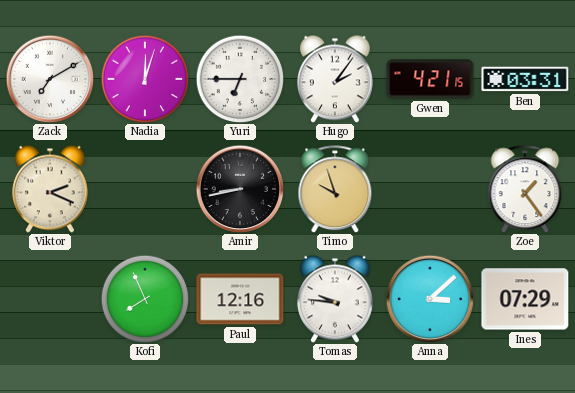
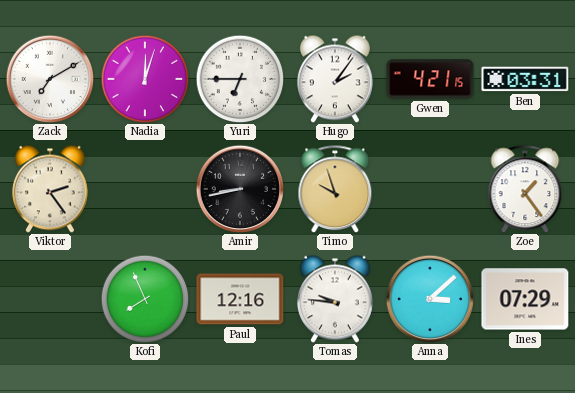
Viktor: 2:19 -> 2:24 (50, 189)
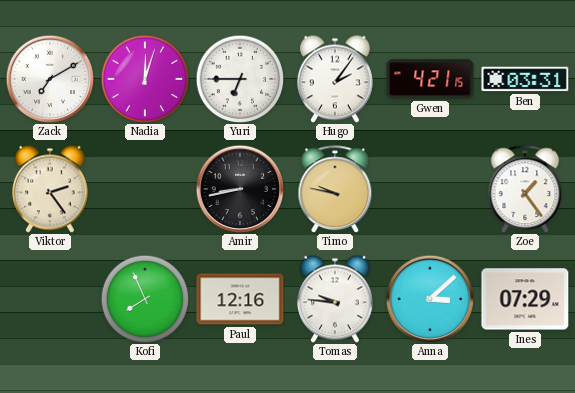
Timo: 9:57 -> 9:47 (335, 189)
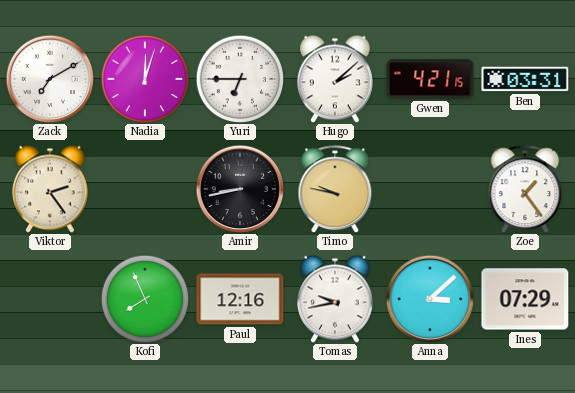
Hugo: 2:06 -> 2:08 (335, 79)
Tomas: 9:46 -> 9:43 (335, 299)
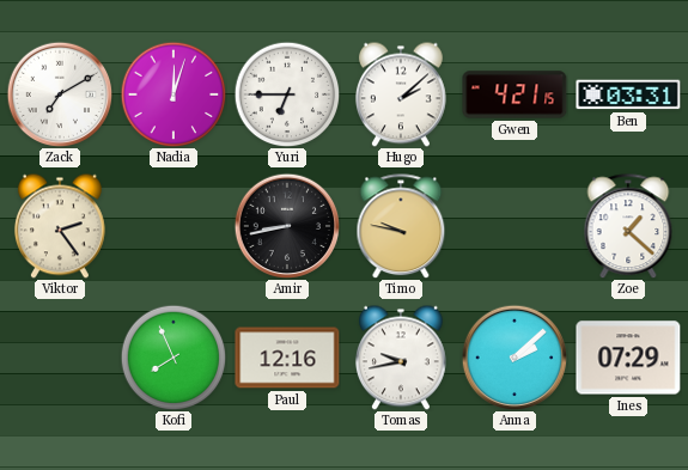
Zoe: 1:24 -> 1:22 (628, 226)
Anna: 3:08 -> 2:08 (515, 358)
